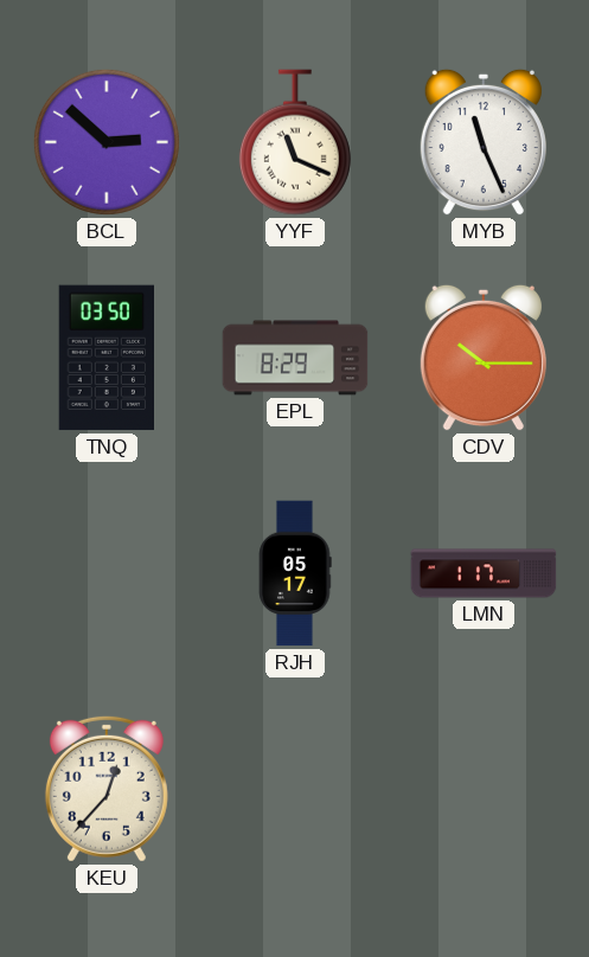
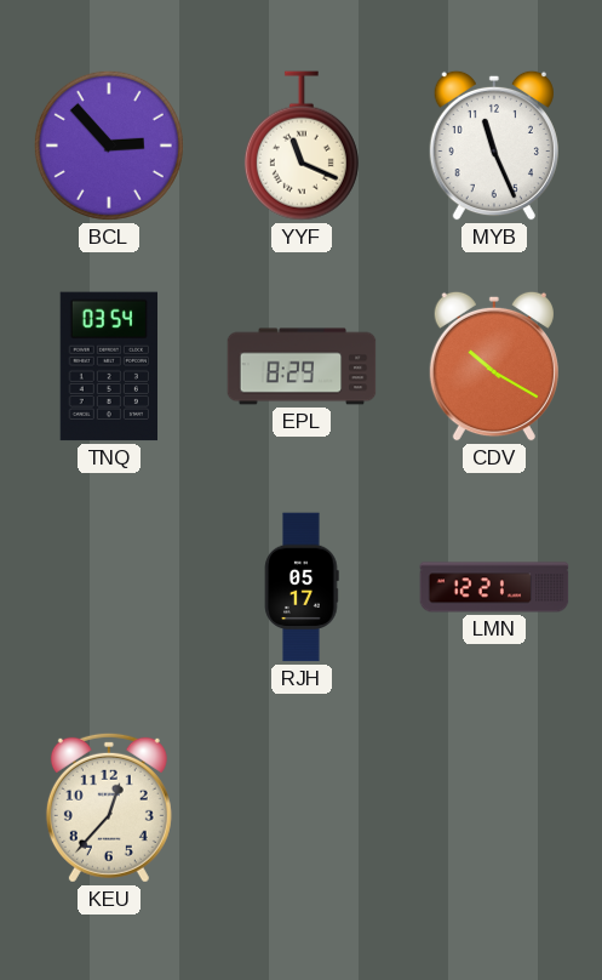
BCL: 2:52 -> 2:53 (109, 146)
TNQ: 03:50 -> 03:54 (108, 366)
CDV: 10:15 -> 10:20 (494, 366)
LMN: 1:17 -> 12:21 (494, 587)
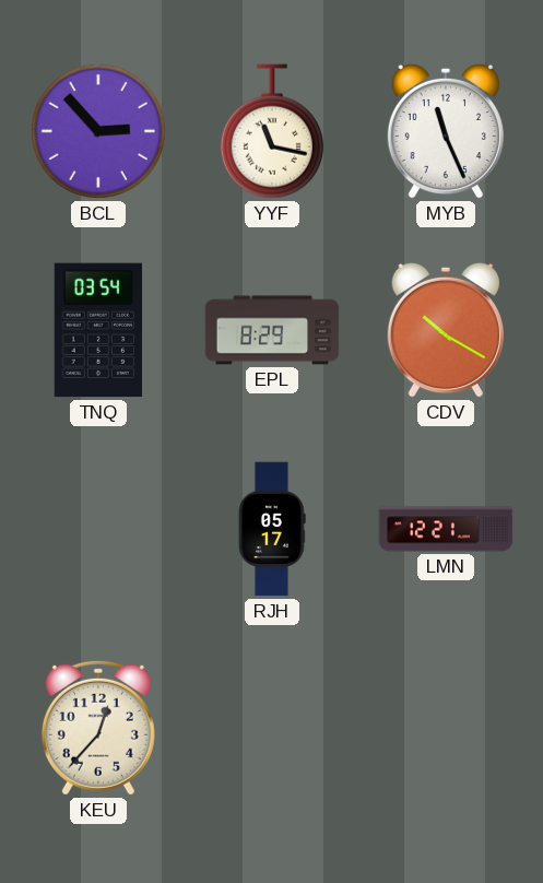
YYF: 11:19 -> 11:17 (272, 131)
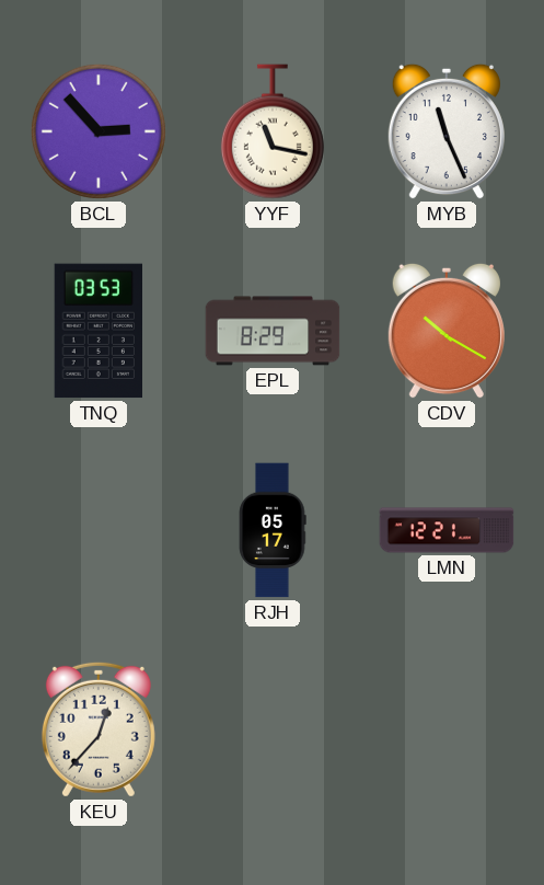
TNQ: 03:54 -> 03:53 (97, 331)
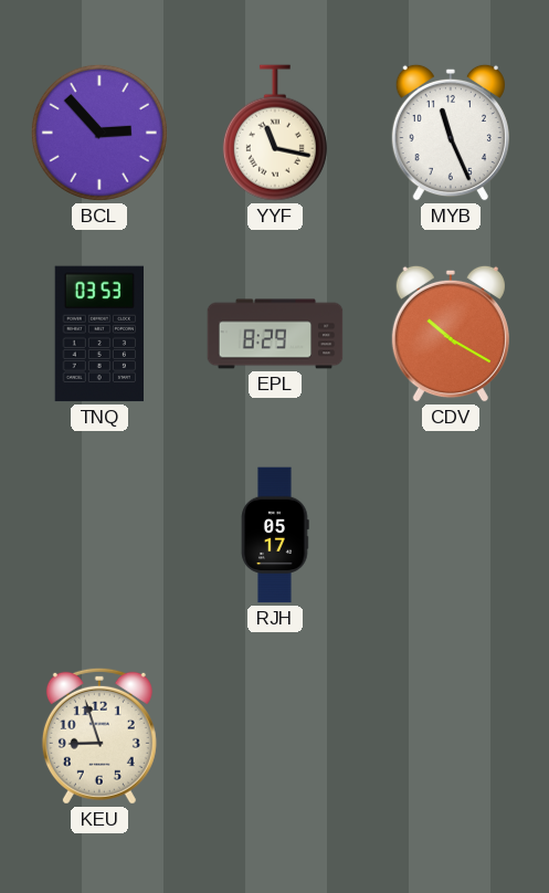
LMN: 12:21 -> none (447, 530)
KEU: 12:37 -> 8:57 (99, 736)
